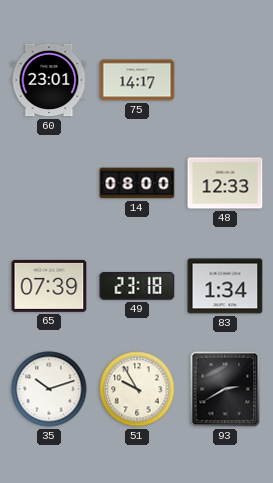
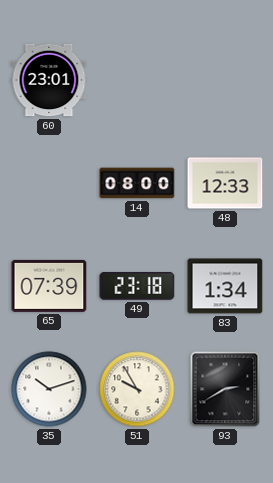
75: 14:17 -> none (137, 80)
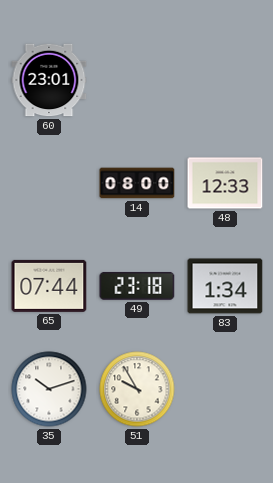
65: 07:39 -> 07:44 (49, 286)
93: 2:40 -> none (225, 389)
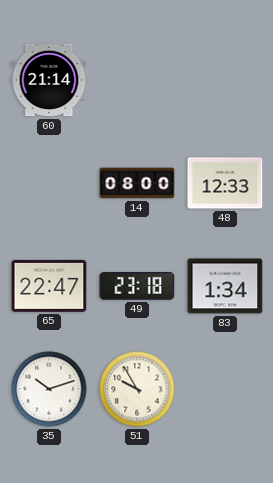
60: 23:01 -> 21:14 (49, 80)
65: 07:44 -> 22:47 (49, 286)
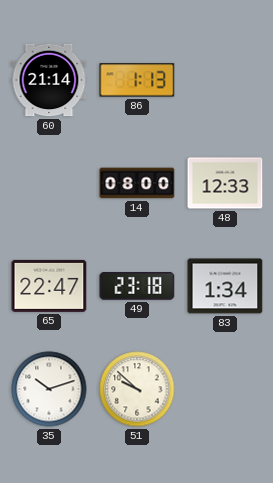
86: none -> 1:13 (137, 80)
51: 9:55 -> 9:52 (137, 389)
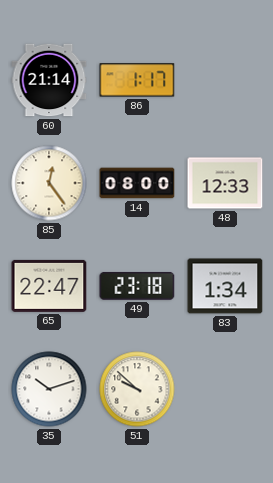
86: 1:13 -> 1:17 (137, 80)
85: none -> 12:24 (49, 183)
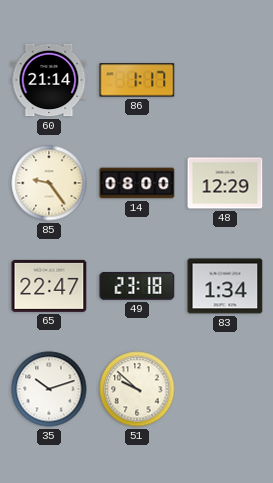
85: 12:24 -> 9:24 (49, 183)
48: 12:33 -> 12:29 (225, 183)
